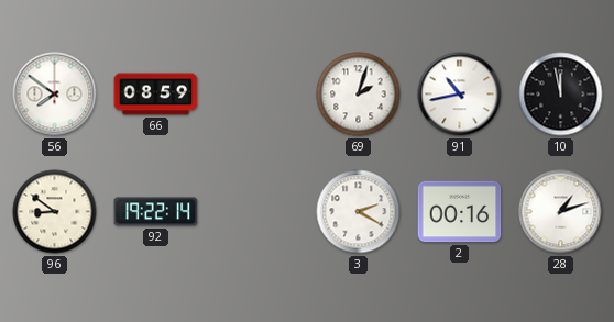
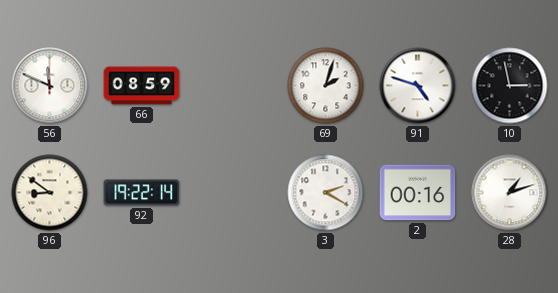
56: 7:51 -> 11:49 (50, 86)
91: 10:43 -> 4:48 (418, 86)
10: 11:58 -> 2:58 (510, 86)
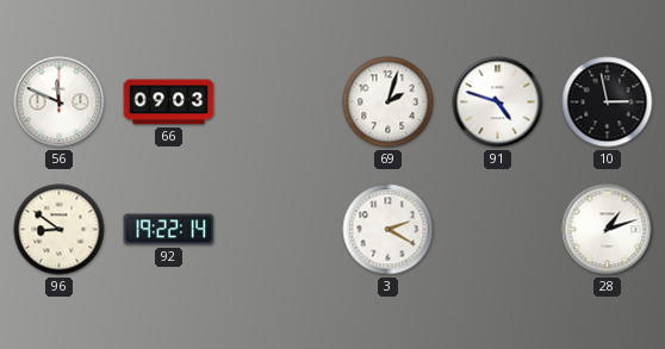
66: 08:59 -> 09:03 (169, 102)
2: 00:16 -> none (418, 193)
